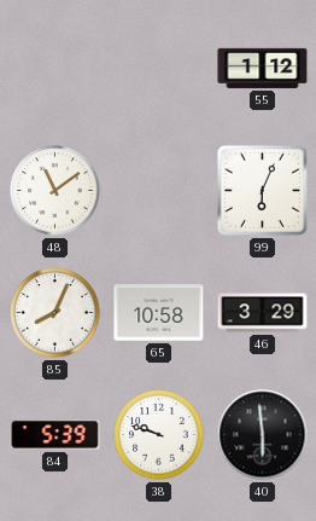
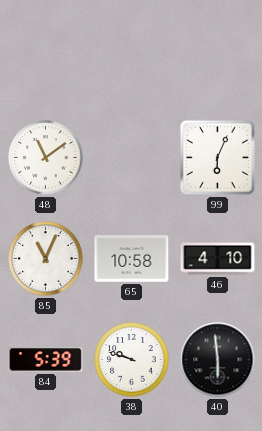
55: 1:12 -> none (263, 68)
85: 8:04 -> 11:04 (46, 259)
46: 3:29 -> 4:10 (218, 259)
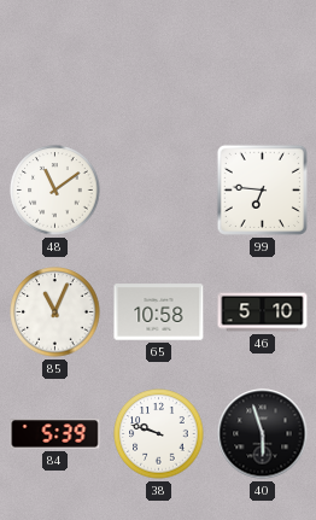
99: 6:04 -> 6:46 (262, 189)
46: 4:10 -> 5:10 (263, 312)
40: 5:59 -> 5:57 (263, 434)
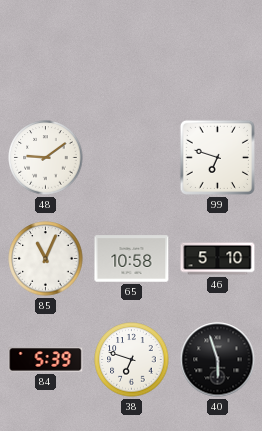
48: 11:09 -> 9:09 (46, 158)
99: 6:46 -> 6:48 (217, 157)
38: 9:48 -> 6:48 (132, 360)
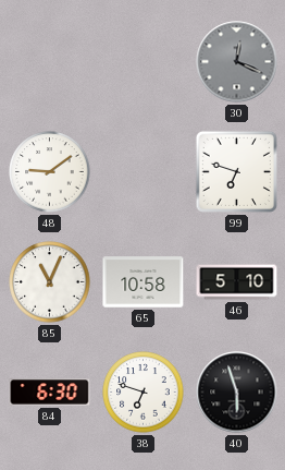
30: none -> 12:19 (237, 62)
84: 5:39 -> 6:30 (50, 393)
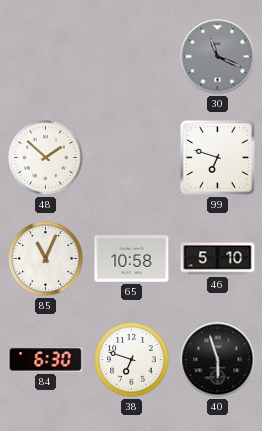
30: 12:19 -> 11:19 (218, 57)
48: 9:09 -> 1:52 (46, 158)
